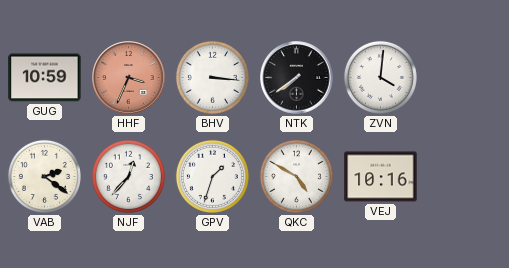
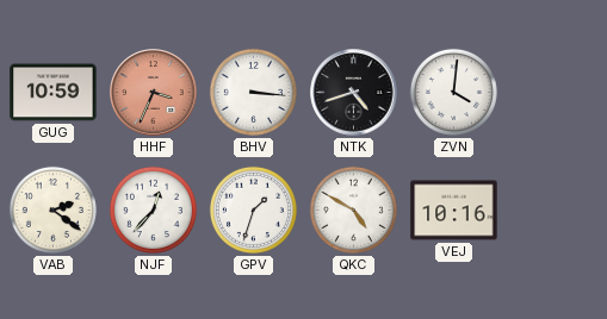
NTK: 7:39 -> 4:42 (354, 93)
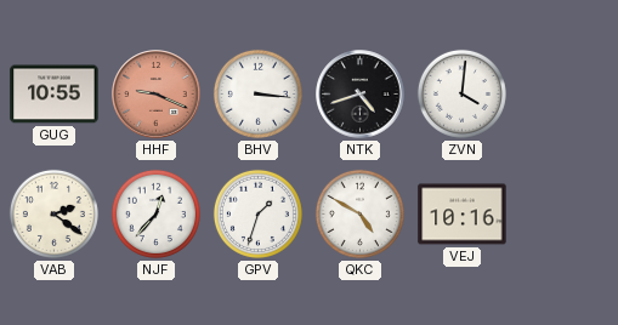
GUG: 10:59 -> 10:55 (55, 95)
HHF: 3:34 -> 9:19 (157, 95)
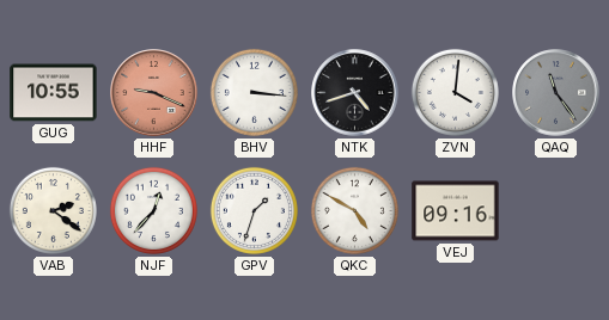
QAQ: none -> 11:24 (556, 93)
VEJ: 10:16 -> 09:16 (456, 211)
